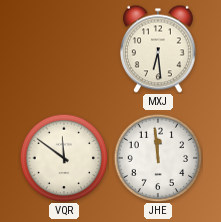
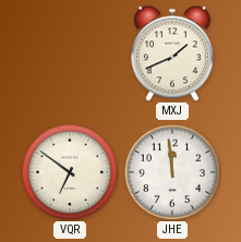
MXJ: 6:29 -> 1:41 (172, 53)
VQR: 11:51 -> 6:51 (70, 172)
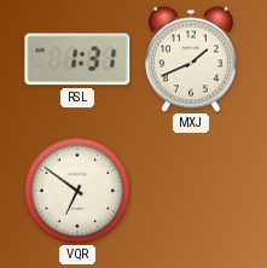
RSL: none -> 1:31 (77, 59)
JHE: 11:59 -> none (172, 172)
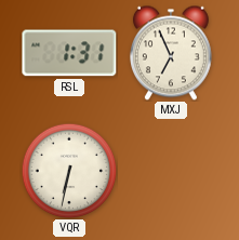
MXJ: 1:41 -> 6:56 (171, 53)
VQR: 6:51 -> 6:32 (69, 171)
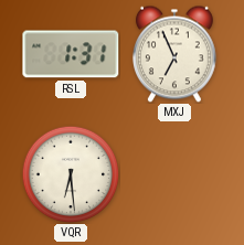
VQR: 6:32 -> 6:29 (71, 174)
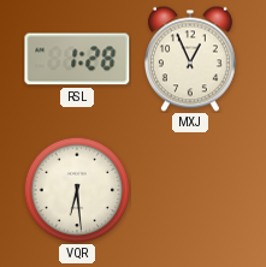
RSL: 1:31 -> 1:28 (77, 59)
MXJ: 6:56 -> 12:56 (190, 59)
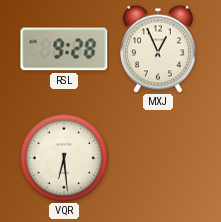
RSL: 1:28 -> 9:28 (64, 49)
